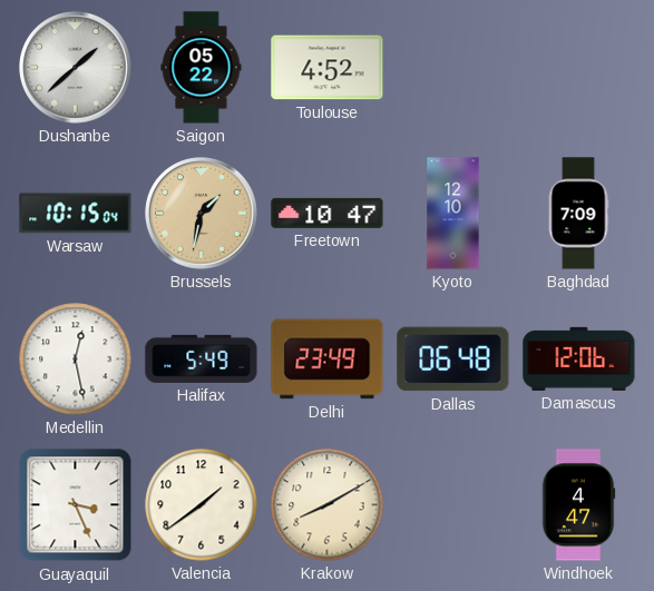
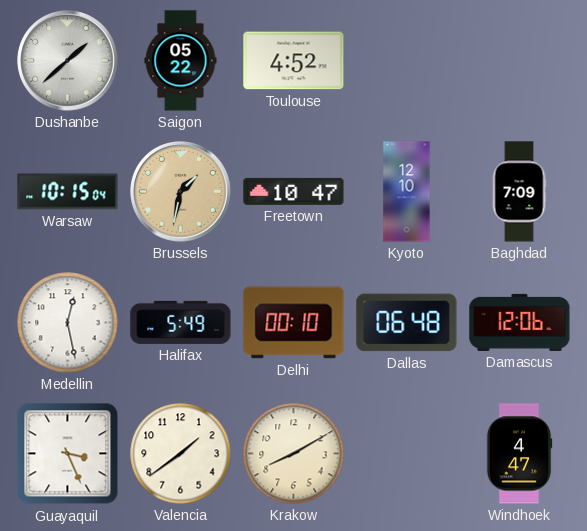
Delhi: 23:49 -> 00:10 (294, 323)
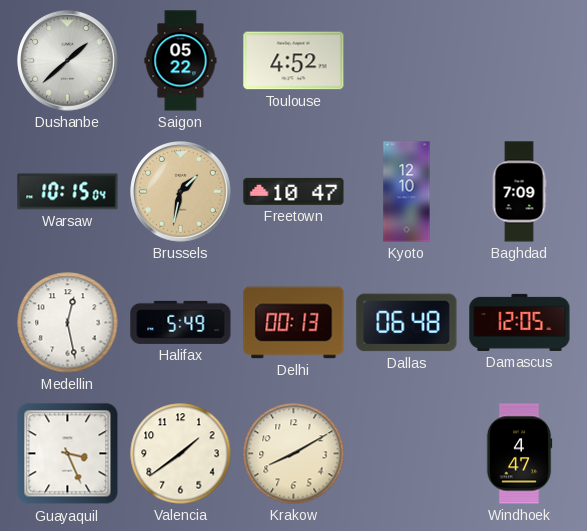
Delhi: 00:10 -> 00:13 (294, 323)
Damascus: 12:06 -> 12:05 (520, 322)
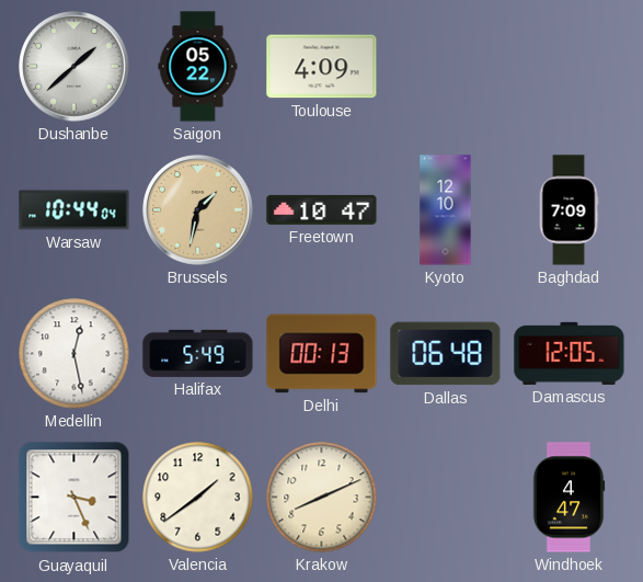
Toulouse: 4:52 -> 4:09 (322, 67)
Warsaw: 10:15 -> 10:44 (74, 210)
Krakow: 8:10 -> 8:11 (322, 498)
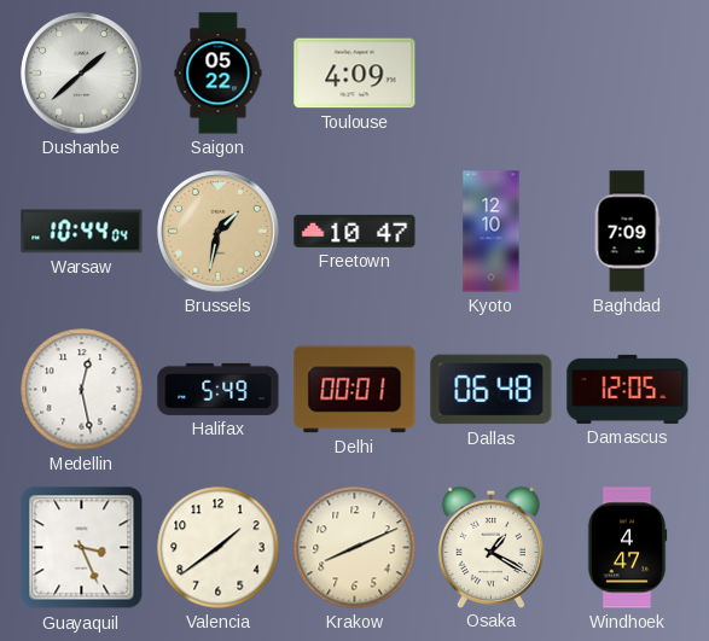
Delhi: 00:13 -> 00:01 (355, 390)
Osaka: none -> 1:20 (490, 547)
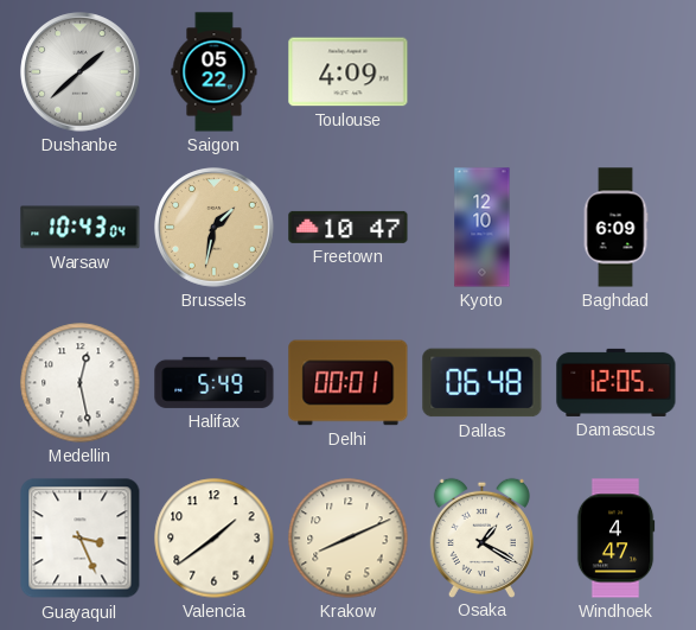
Warsaw: 10:44 -> 10:43 (81, 228)
Baghdad: 7:09 -> 6:09 (615, 228)
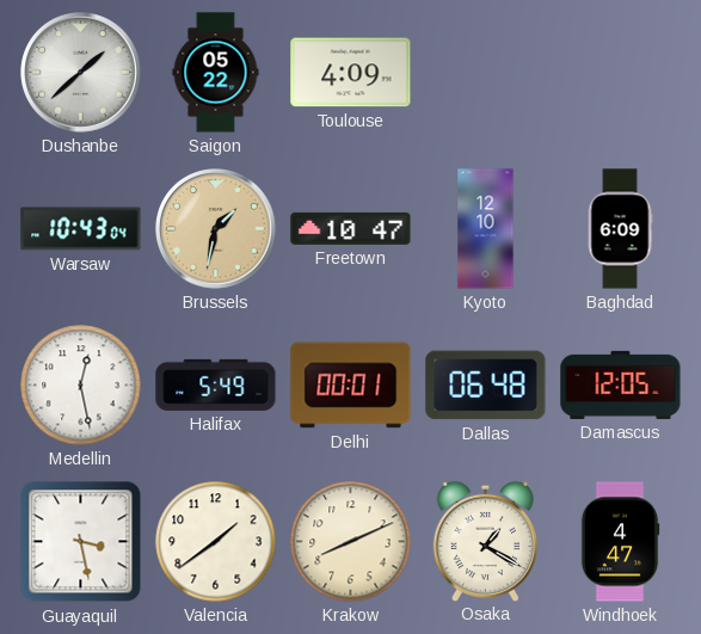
Guayaquil: 3:26 -> 3:28 (81, 542)
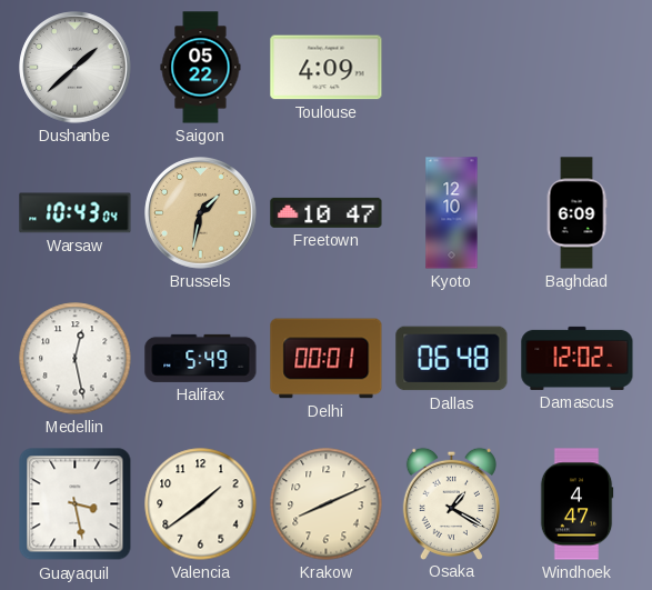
Damascus: 12:05 -> 12:02 (578, 358)
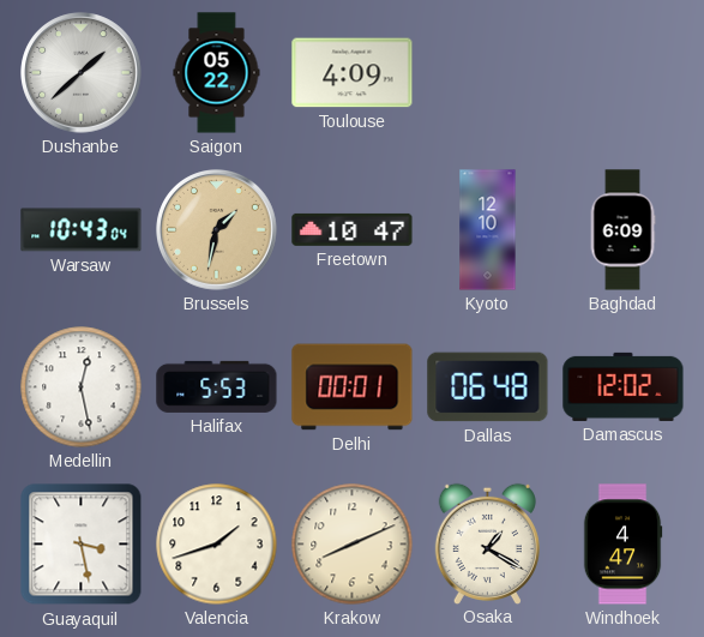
Halifax: 5:49 -> 5:53 (217, 386)
Valencia: 1:39 -> 1:42 (217, 545)
